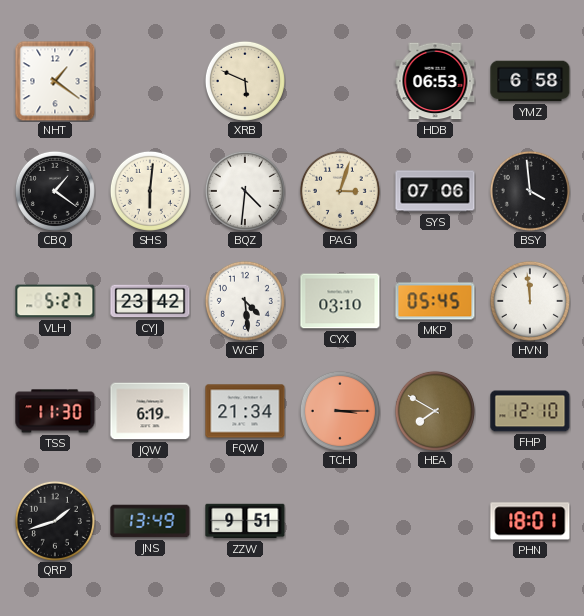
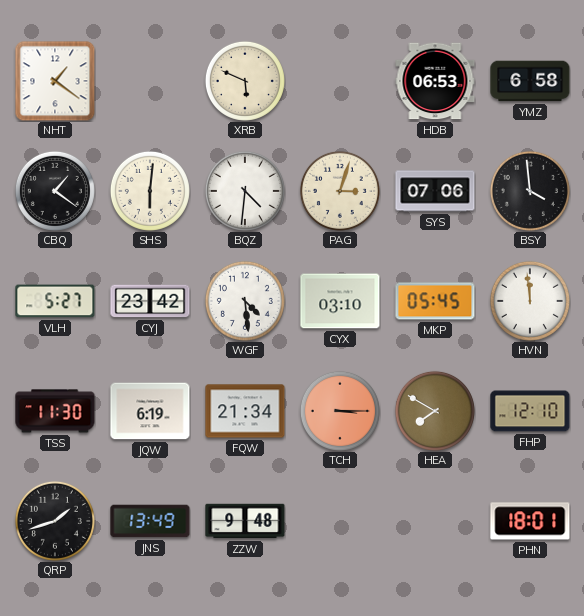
ZZW: 9:51 -> 9:48 (245, 521)
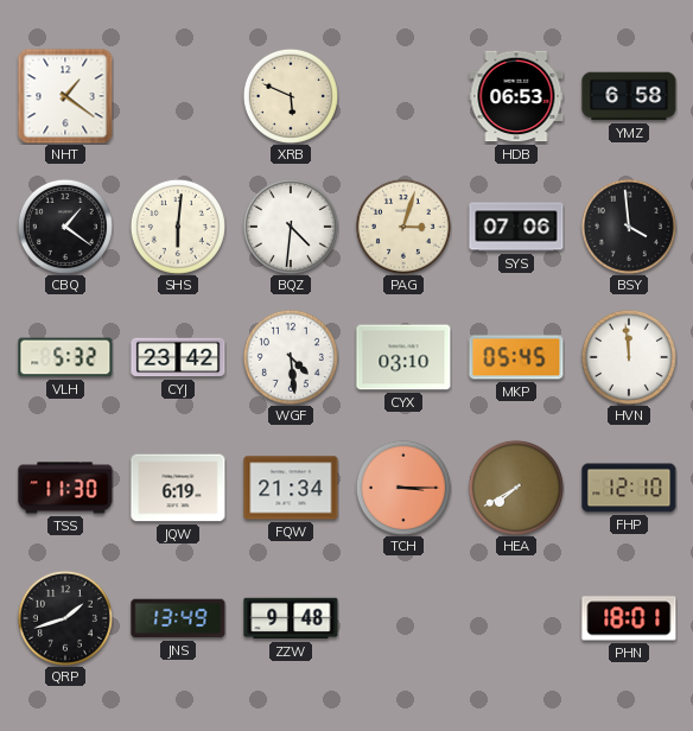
VLH: 5:27 -> 5:32 (65, 357)
HEA: 7:50 -> 7:40 (516, 488)
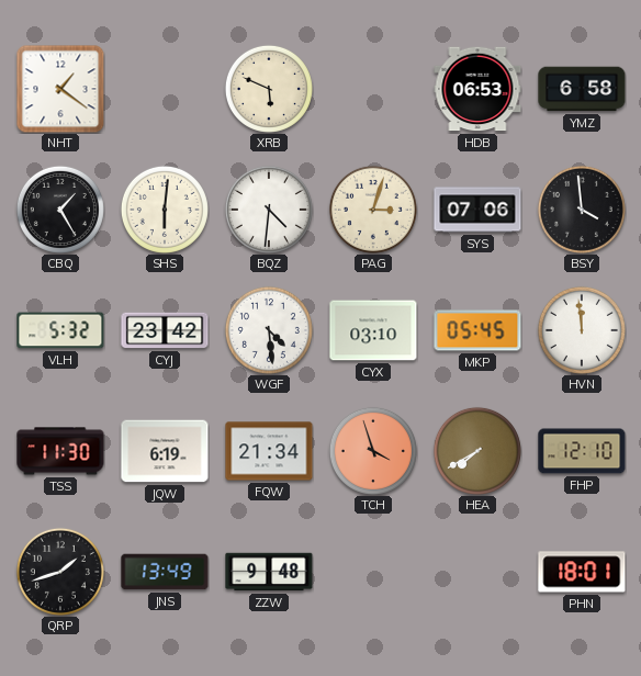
CBQ: 1:21 -> 1:25 (60, 210)
TCH: 3:15 -> 3:57 (373, 451)
